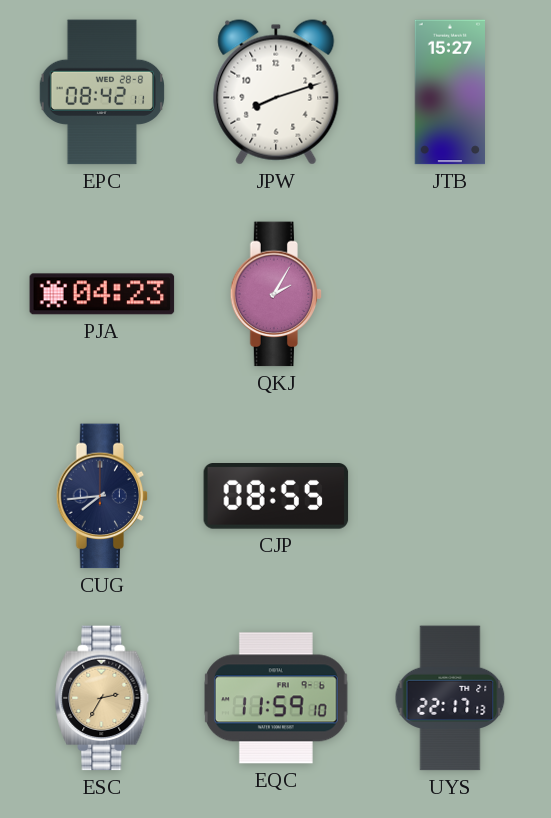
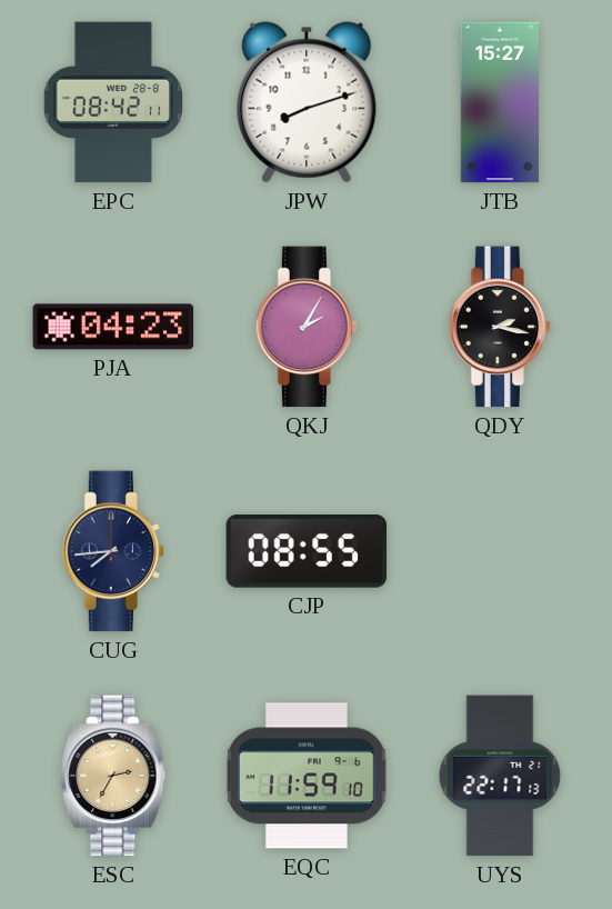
QDY: none -> 2:17 (500, 327)
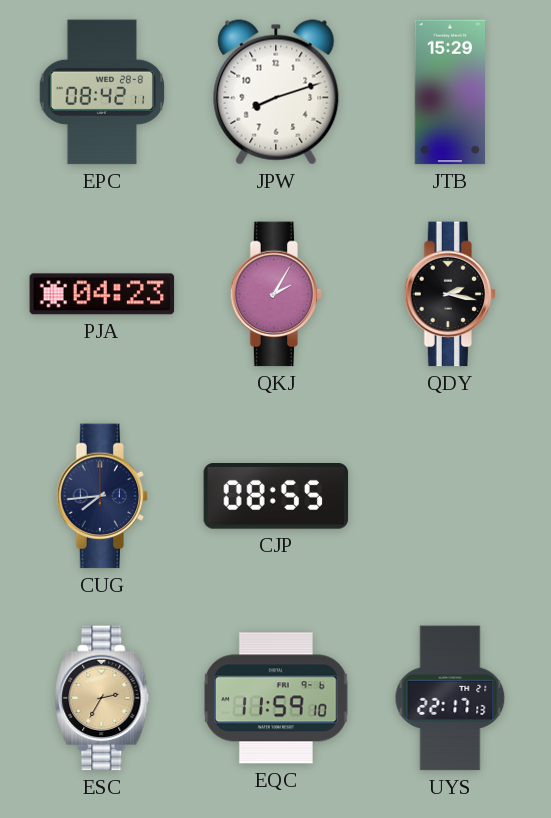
JTB: 15:27 -> 15:29 (449, 92)
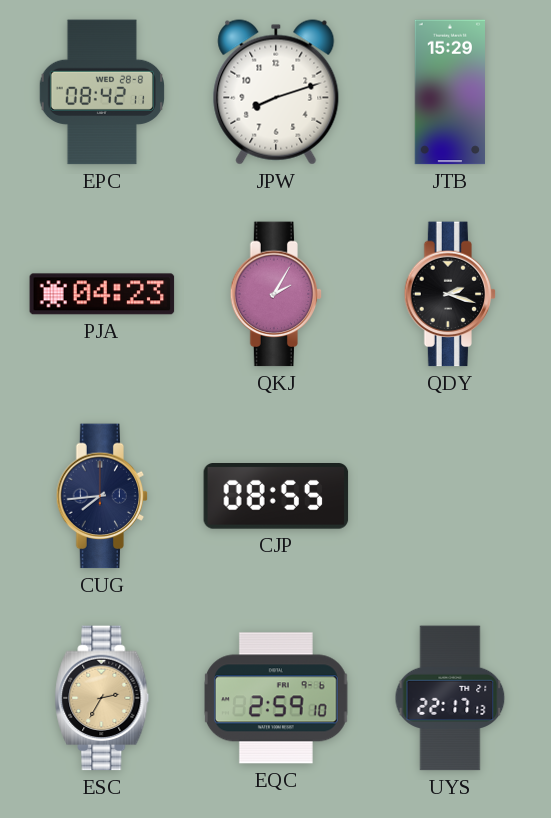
QDY: 2:17 -> 2:18 (450, 294)
EQC: 11:59 -> 2:59 (277, 698)
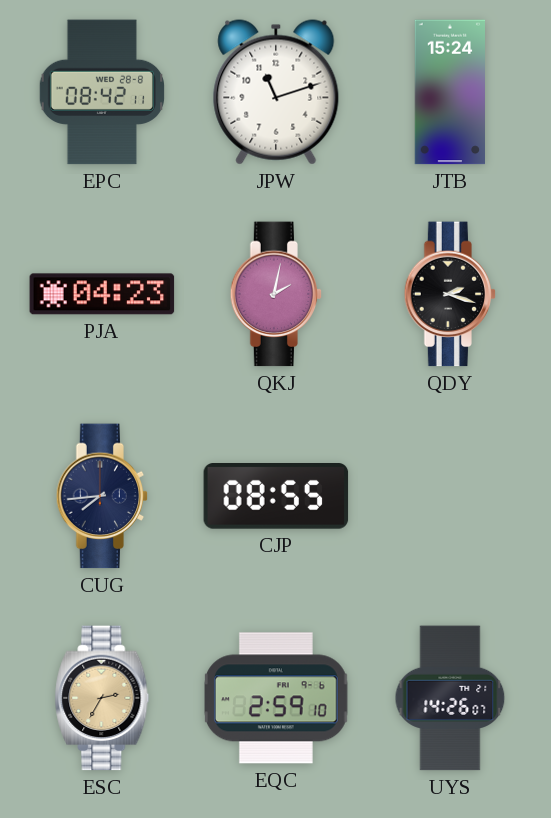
JPW: 8:12 -> 11:12 (276, 92)
JTB: 15:29 -> 15:24 (449, 92)
QKJ: 2:05 -> 2:02 (276, 294)
UYS: 22:17 -> 14:26 (450, 698)
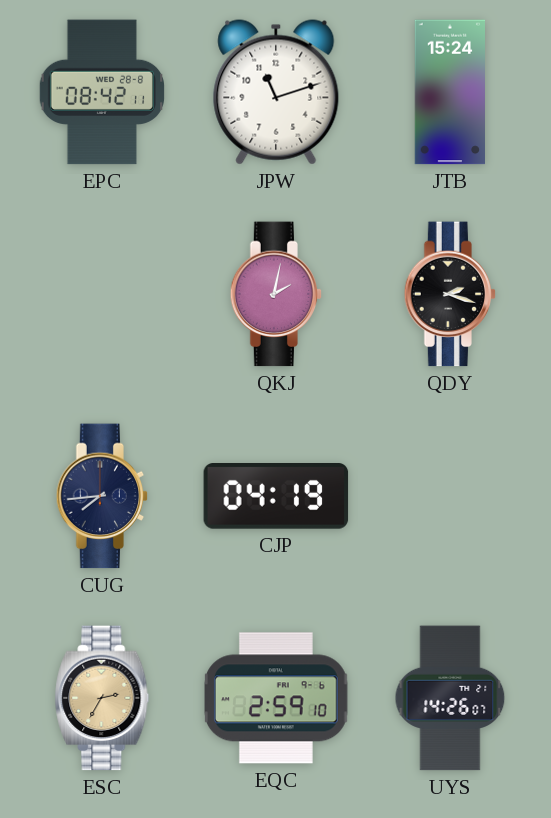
PJA: 04:23 -> none (102, 294)
CJP: 08:55 -> 04:19 (276, 497)
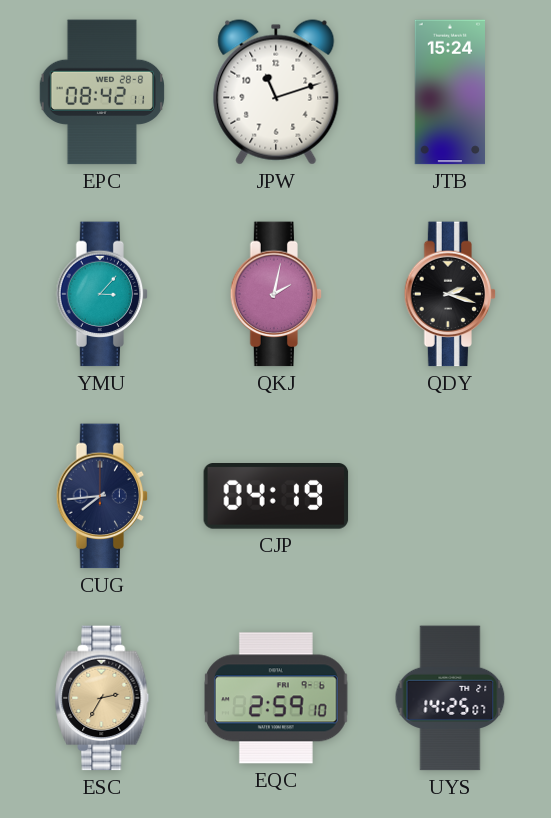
YMU: none -> 3:07 (102, 294)
UYS: 14:26 -> 14:25 (450, 698)
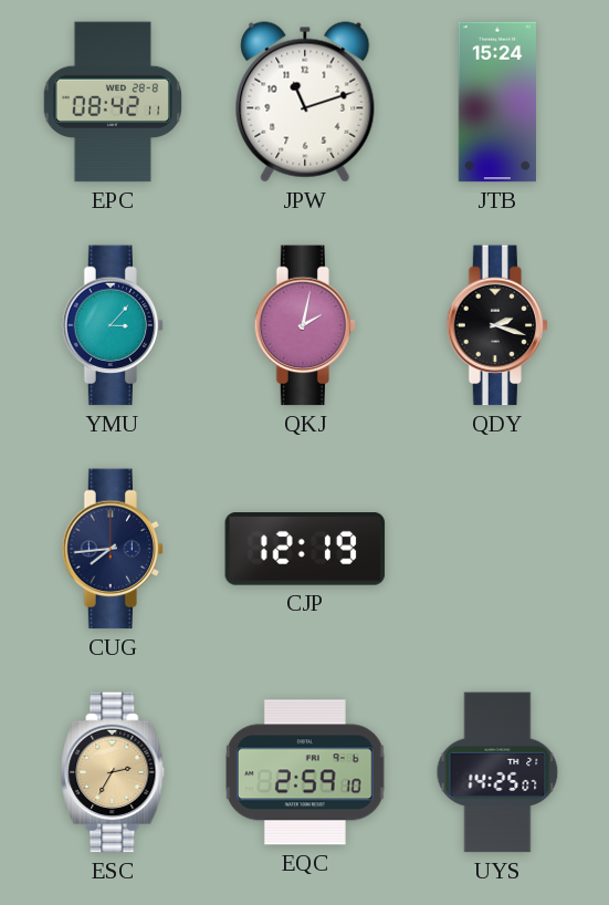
CJP: 04:19 -> 12:19 (305, 550)
